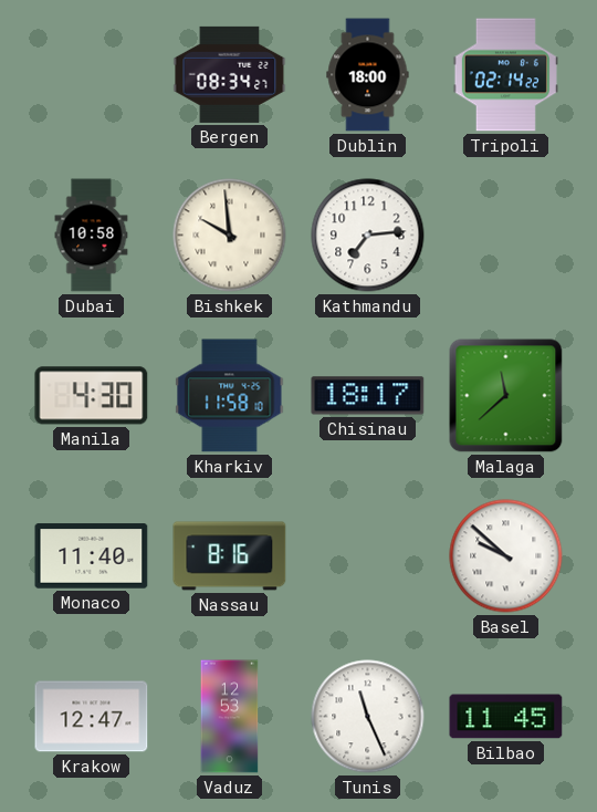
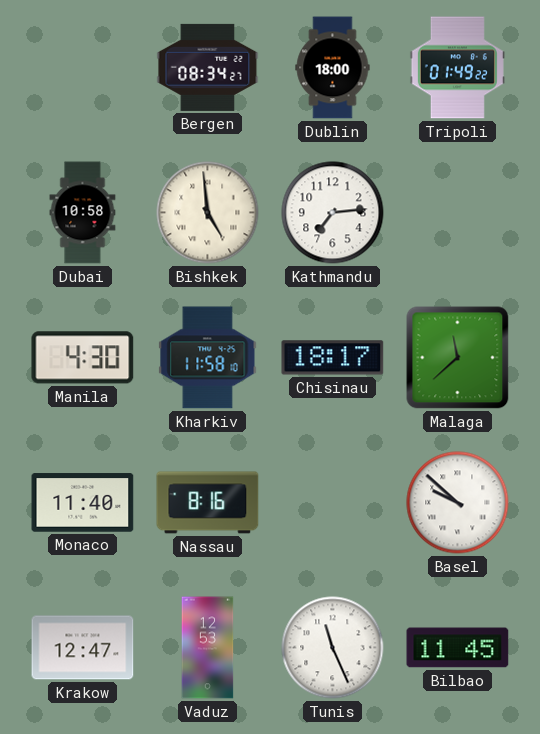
Tripoli: 02:14 -> 01:49 (457, 68)
Bishkek: 9:59 -> 4:59 (208, 213)
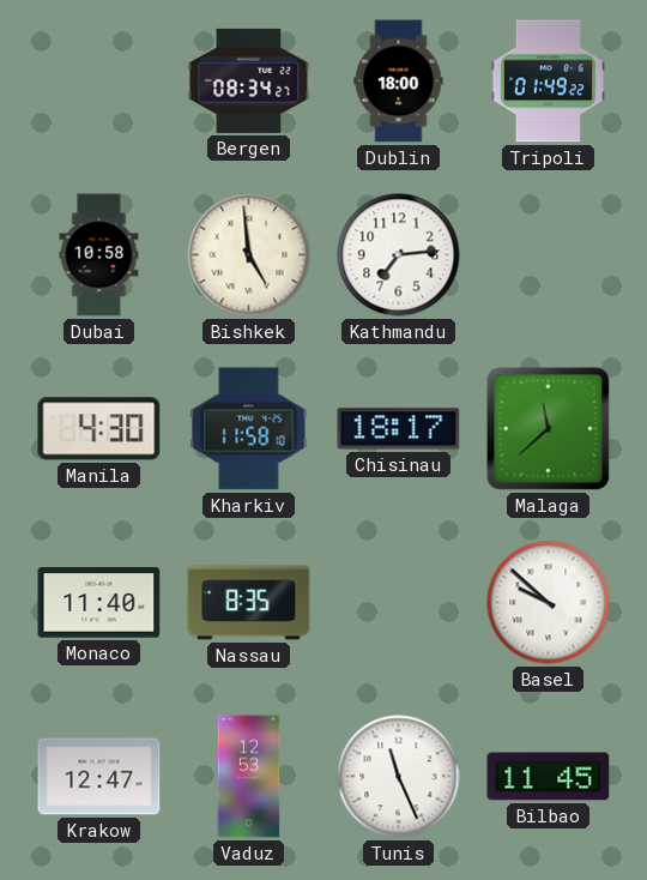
Nassau: 8:16 -> 8:35 (249, 603)
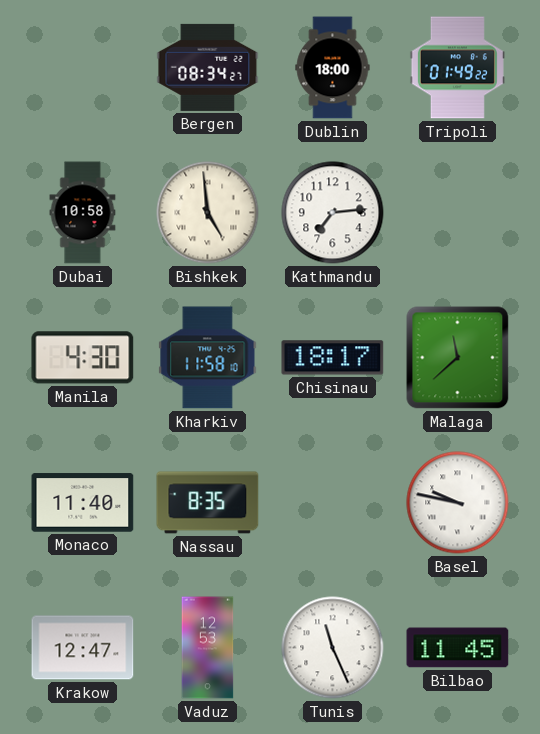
Basel: 9:52 -> 9:47 (458, 503)
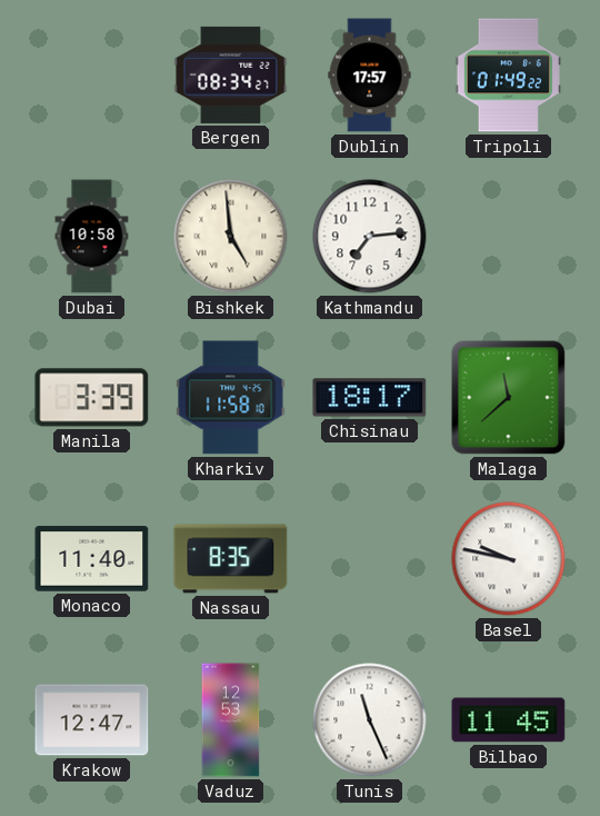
Dublin: 18:00 -> 17:57 (370, 76)
Manila: 4:30 -> 3:39 (92, 398)
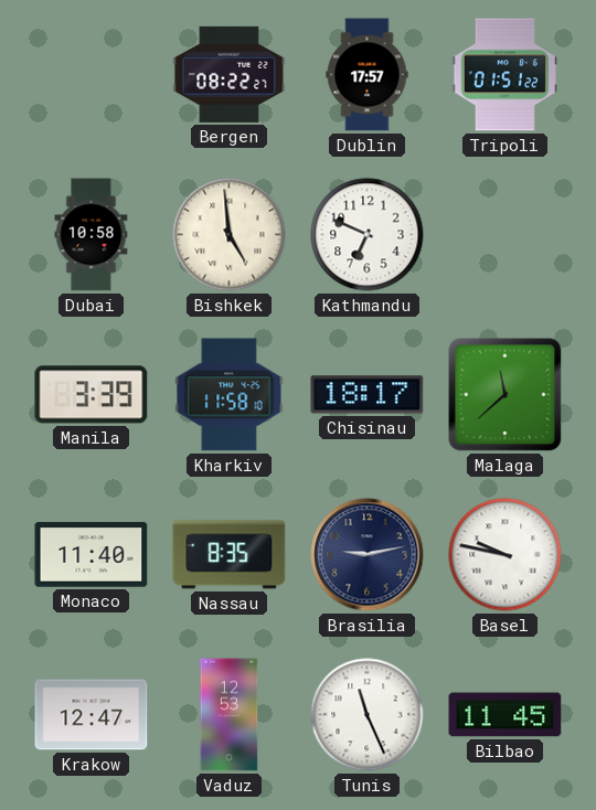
Bergen: 08:34 -> 08:22 (230, 74)
Tripoli: 01:49 -> 01:51 (504, 75)
Kathmandu: 7:14 -> 6:49 (368, 235)
Brasilia: none -> 9:13 (368, 555)
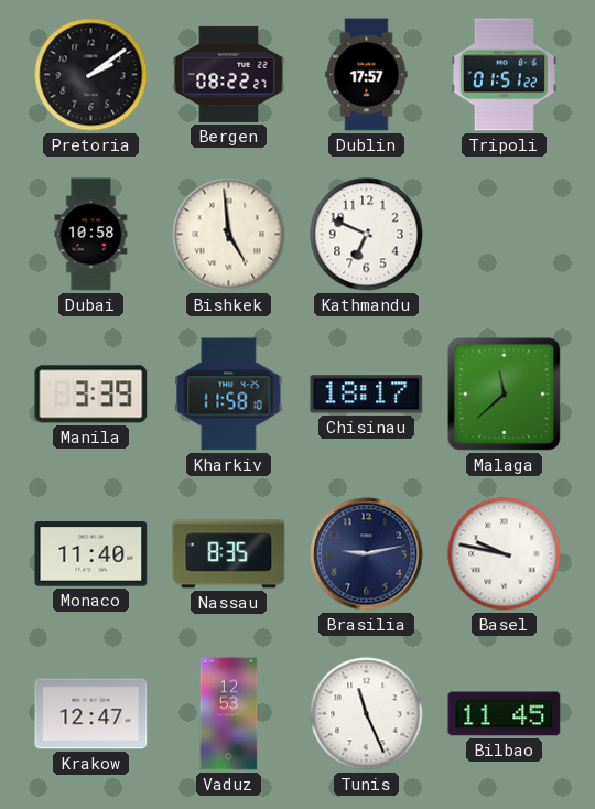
Pretoria: none -> 2:09 (91, 75)
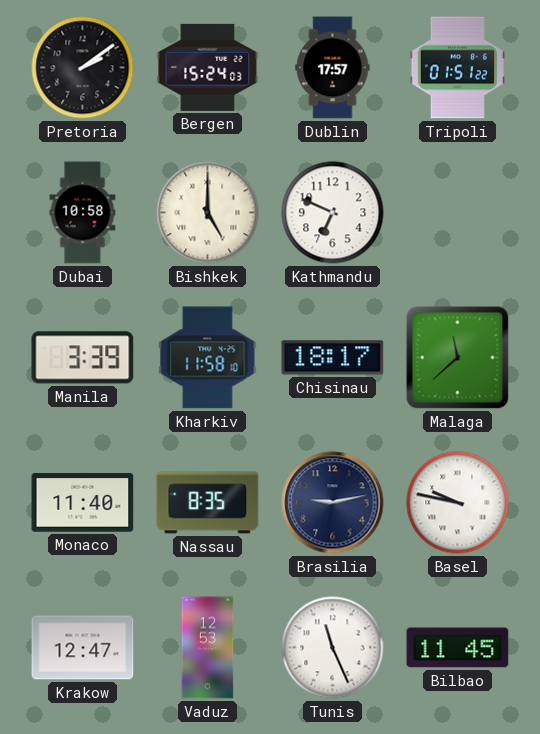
Bergen: 08:22 -> 15:24 (208, 67)
Bishkek: 4:59 -> 5:00 (208, 213)
